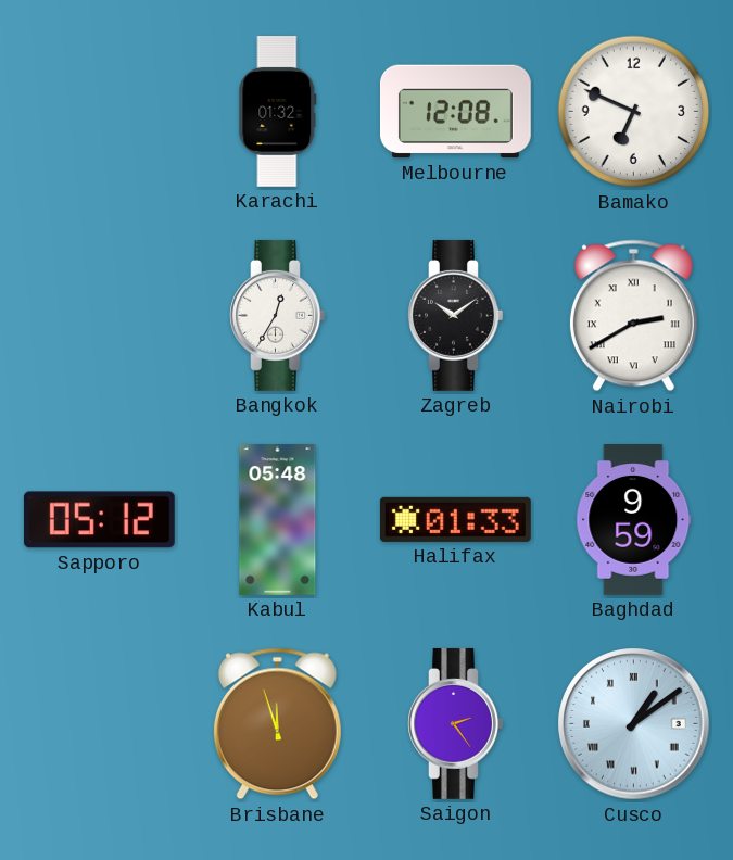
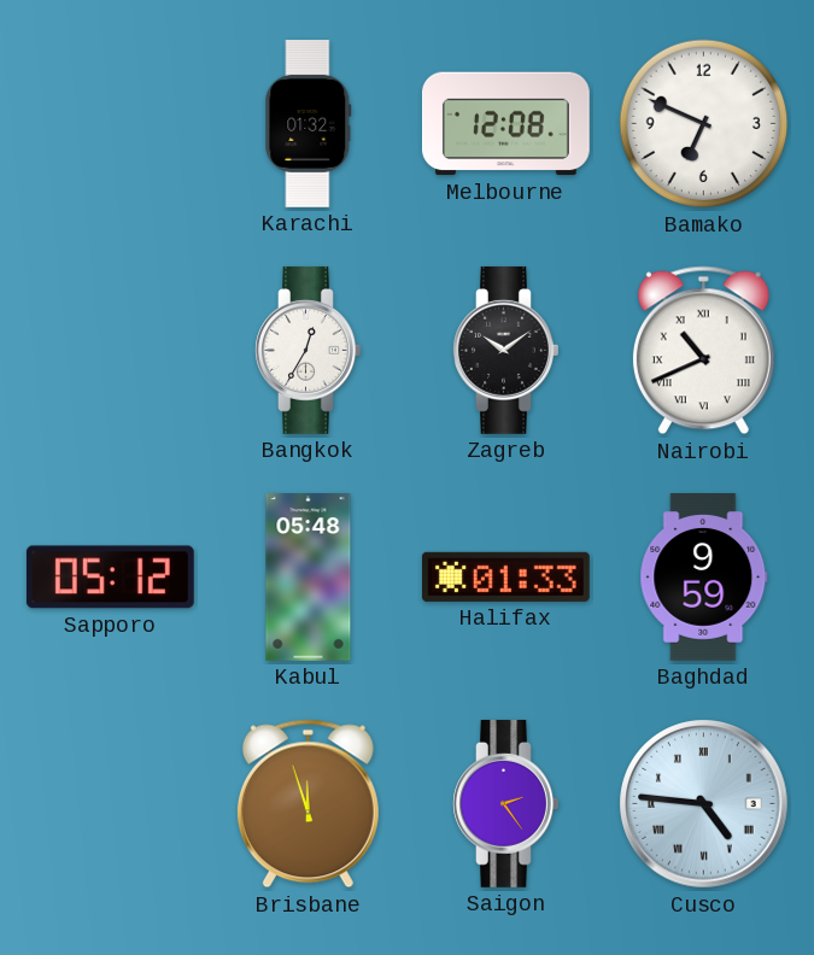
Nairobi: 2:40 -> 10:41 (703, 351)
Cusco: 1:09 -> 4:46 (704, 804)
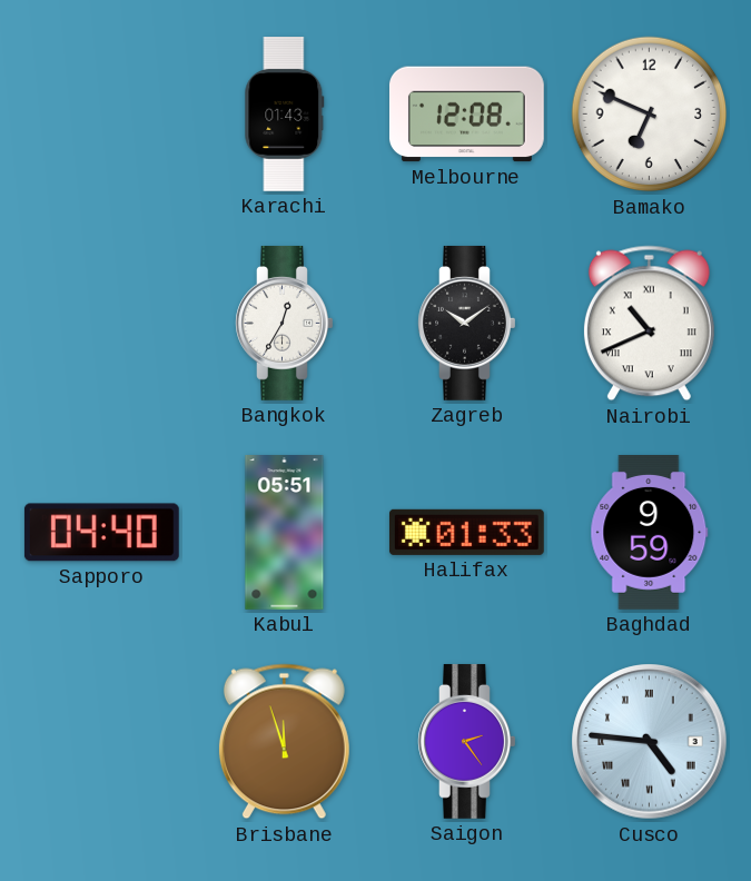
Karachi: 01:32 -> 01:43 (285, 115)
Sapporo: 05:12 -> 04:40 (101, 533)
Kabul: 05:48 -> 05:51 (285, 533)
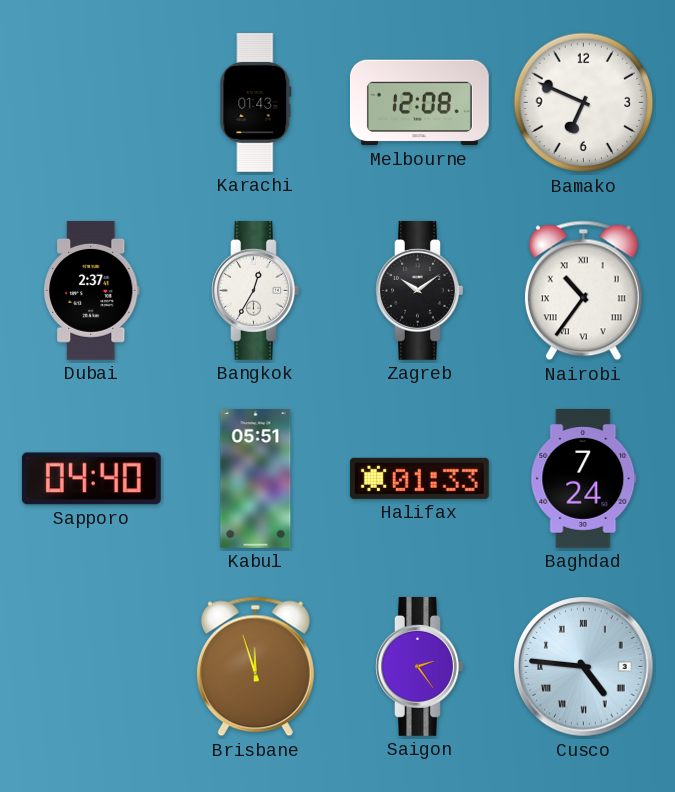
Dubai: none -> 2:37 (92, 290)
Nairobi: 10:41 -> 10:36 (583, 291)
Baghdad: 9:59 -> 7:24 (584, 479)
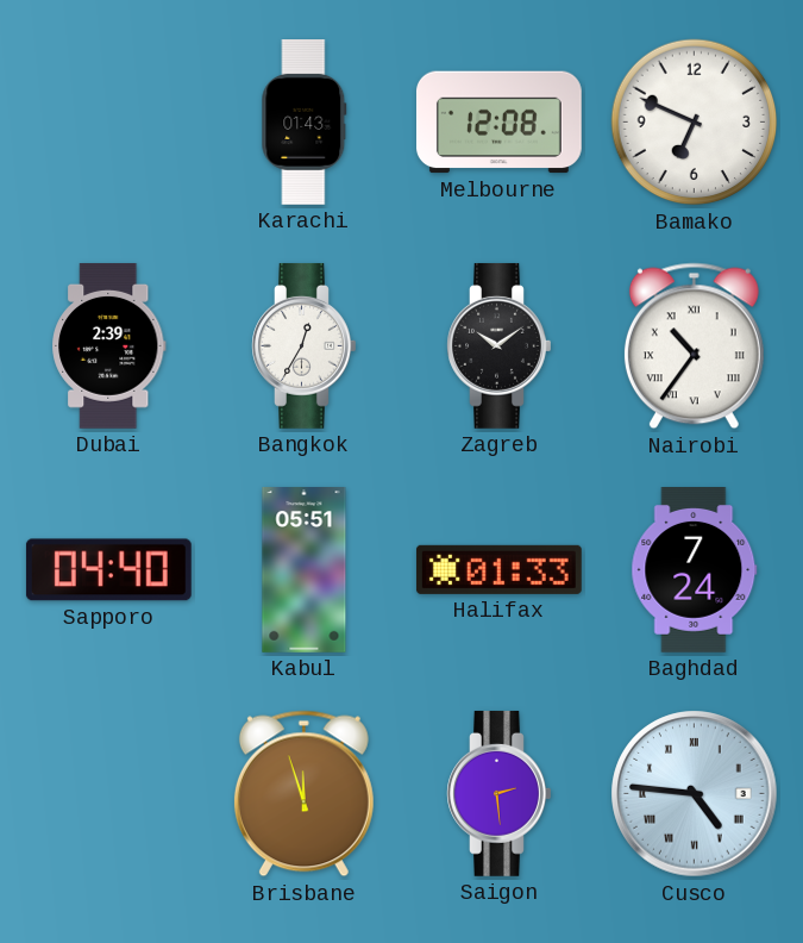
Dubai: 2:37 -> 2:39 (109, 345)
Saigon: 2:24 -> 2:29 (500, 793)
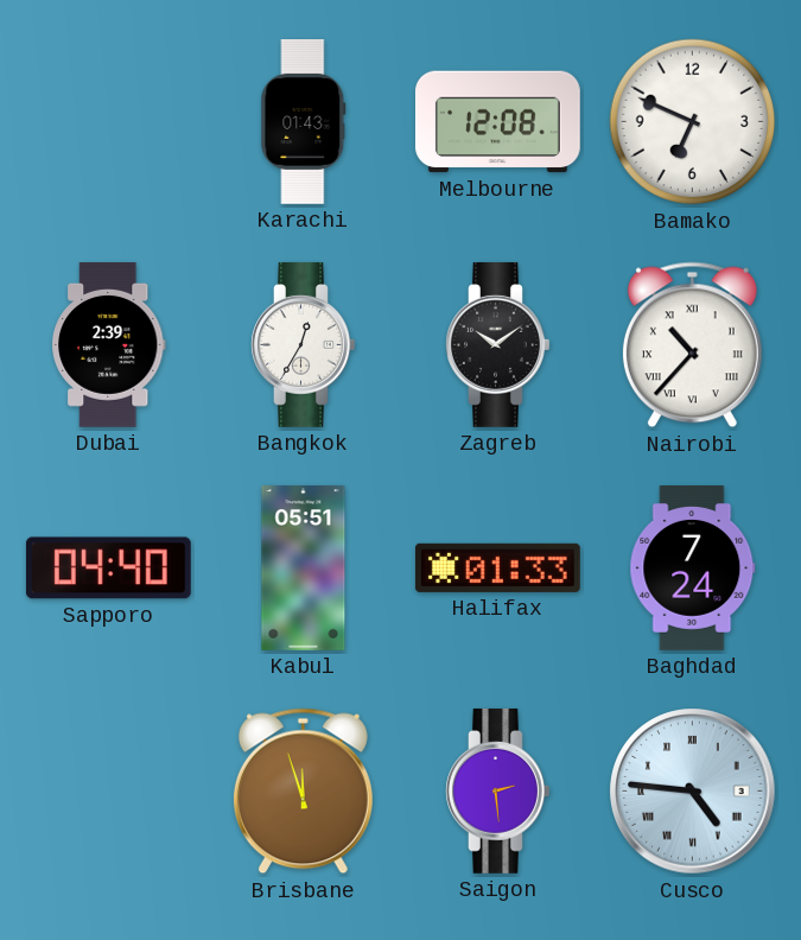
Nairobi: 10:36 -> 10:37 (692, 345)
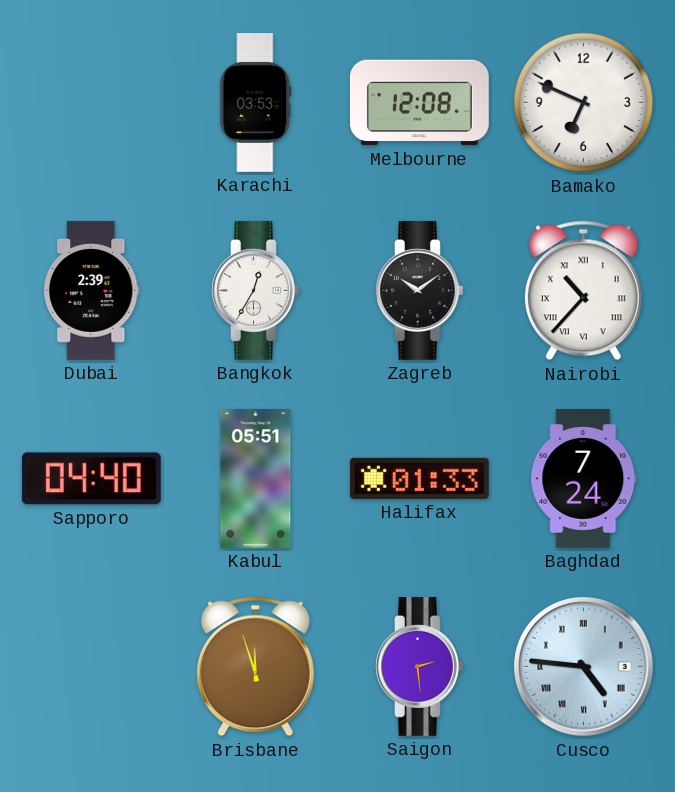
Karachi: 01:43 -> 03:53 (256, 103)
